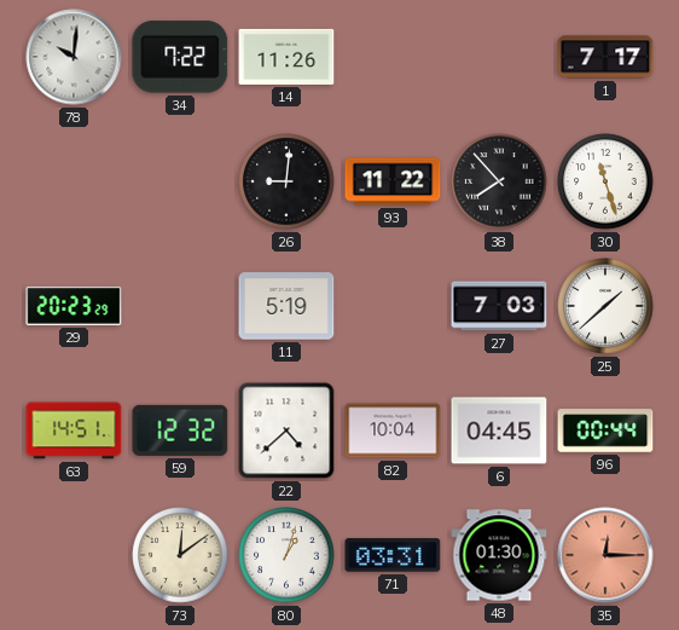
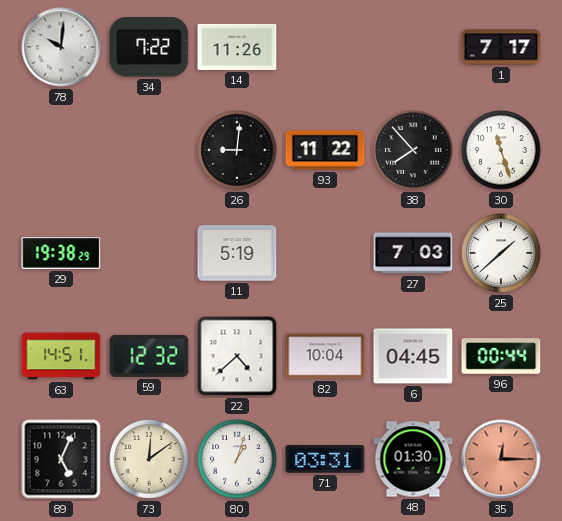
29: 20:23 -> 19:38 (61, 253)
89: none -> 5:04 (61, 459)
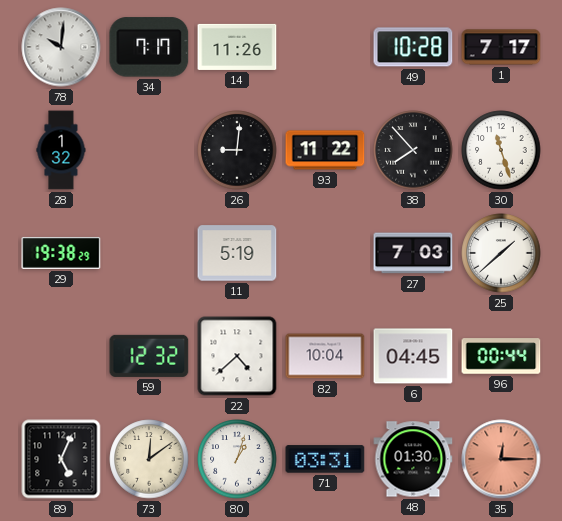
34: 7:22 -> 7:17 (149, 47)
49: none -> 10:28 (413, 47)
28: none -> 1:32 (61, 150)
63: 14:51 -> none (61, 356)
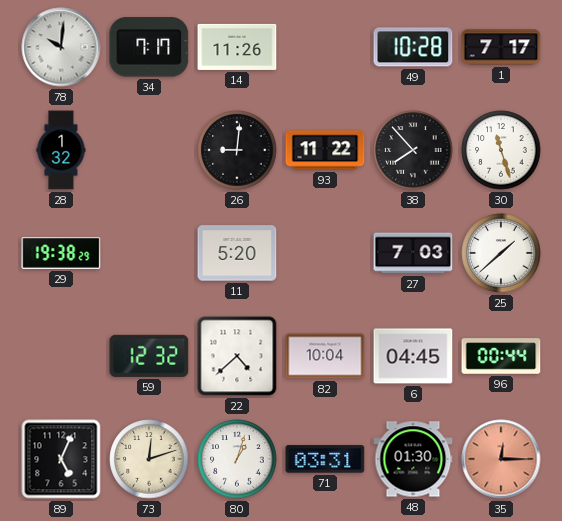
11: 5:19 -> 5:20 (237, 253)
73: 12:09 -> 12:12 (149, 459)
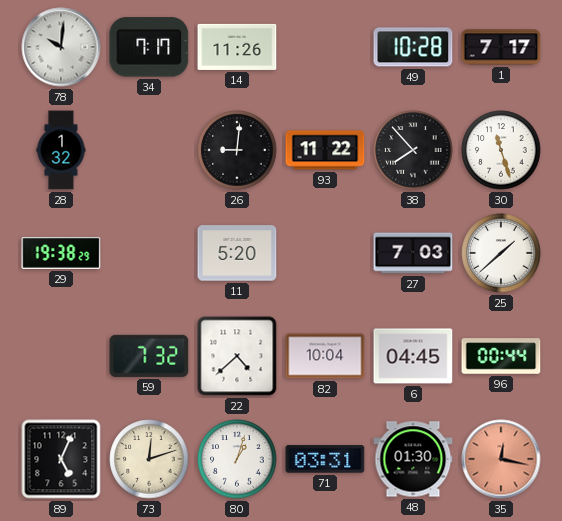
59: 12:32 -> 7:32 (149, 356)
35: 12:15 -> 12:17 (501, 459)
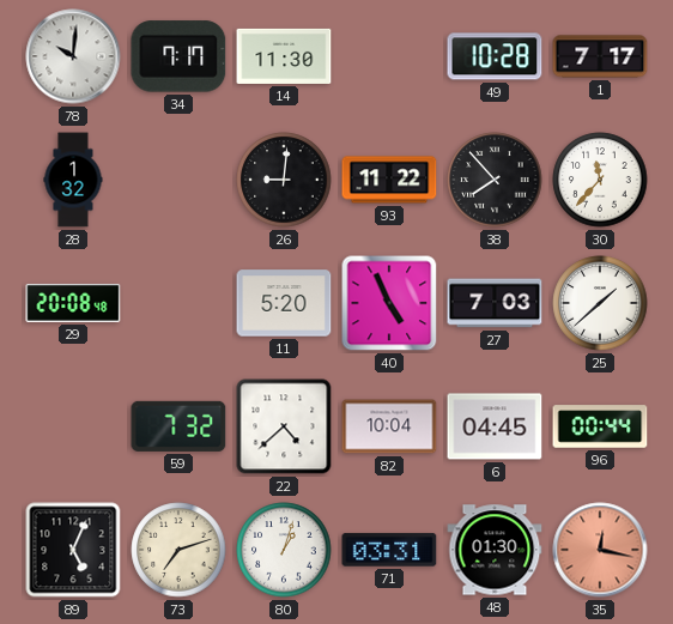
14: 11:26 -> 11:30 (284, 56)
30: 11:27 -> 11:37 (600, 180)
29: 19:38 -> 20:08 (73, 303)
40: none -> 4:56 (389, 303)
73: 12:12 -> 7:12 (178, 550)
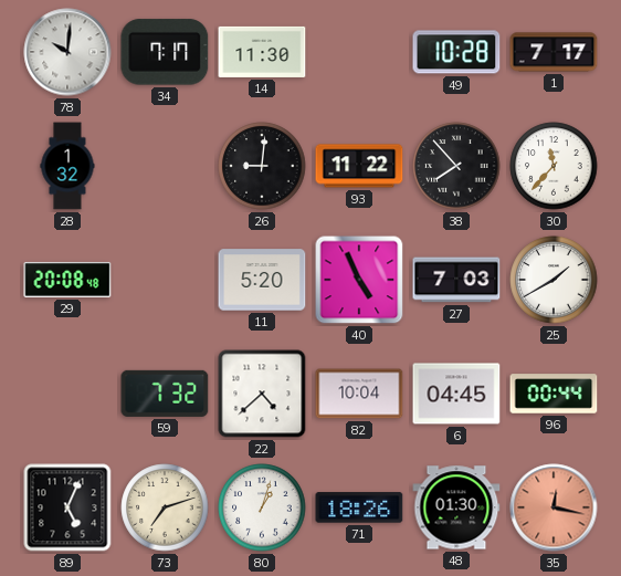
25: 1:38 -> 1:40 (554, 280)
71: 03:31 -> 18:26 (359, 507)
